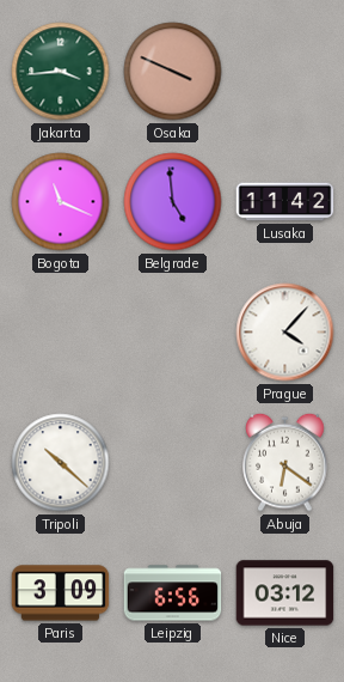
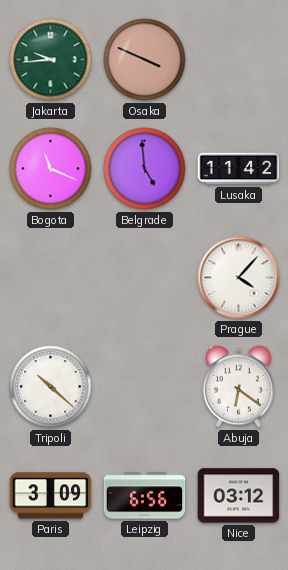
Jakarta: 3:44 -> 9:44 (51, 60)
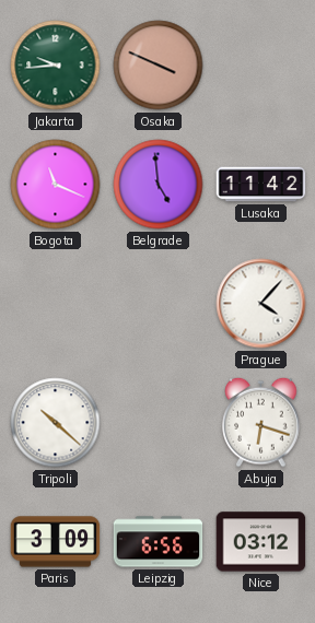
Abuja: 6:21 -> 6:18 (261, 422)
